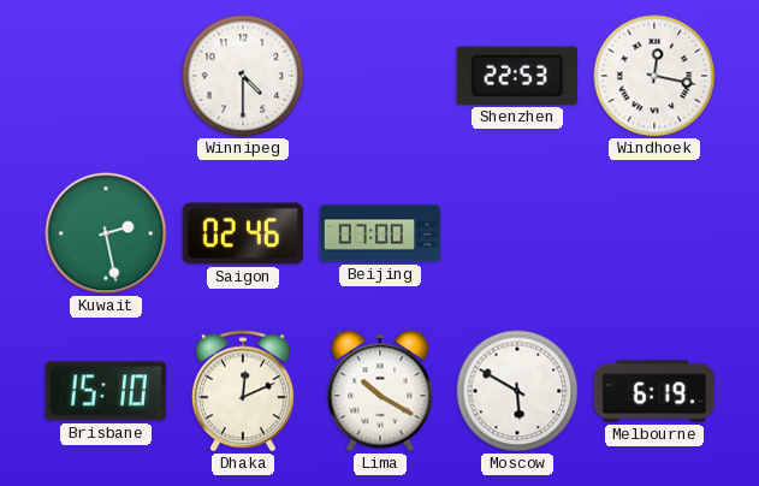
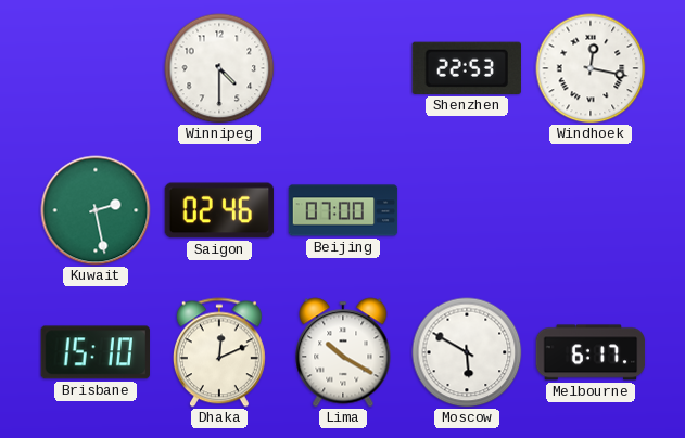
Melbourne: 6:19 -> 6:17 (591, 352)
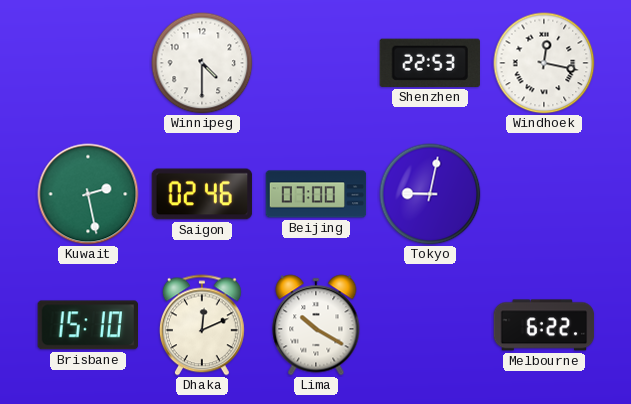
Tokyo: none -> 9:02 (430, 194)
Moscow: 5:50 -> none (467, 352)
Melbourne: 6:17 -> 6:22 (544, 325)
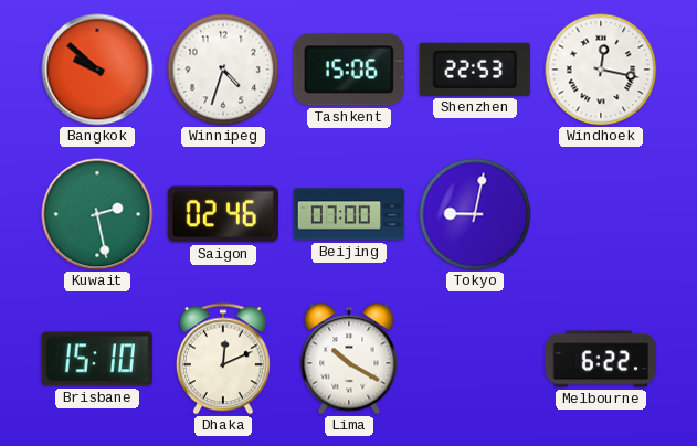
Bangkok: none -> 9:52 (97, 70)
Winnipeg: 4:30 -> 4:33 (223, 70)
Tashkent: none -> 15:06 (349, 70)
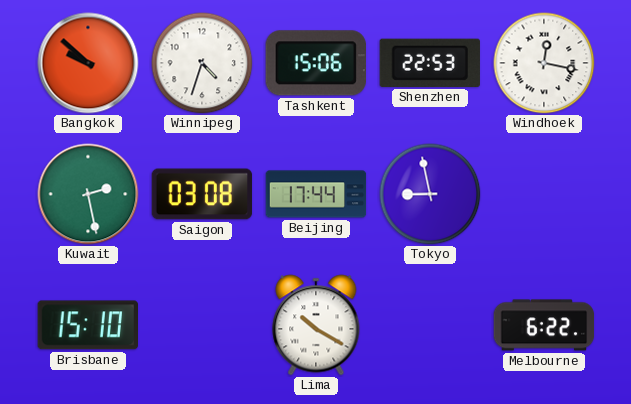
Saigon: 02:46 -> 03:08 (202, 194)
Beijing: 07:00 -> 17:44 (316, 194)
Tokyo: 9:02 -> 8:58 (430, 194)
Dhaka: 12:11 -> none (223, 359)
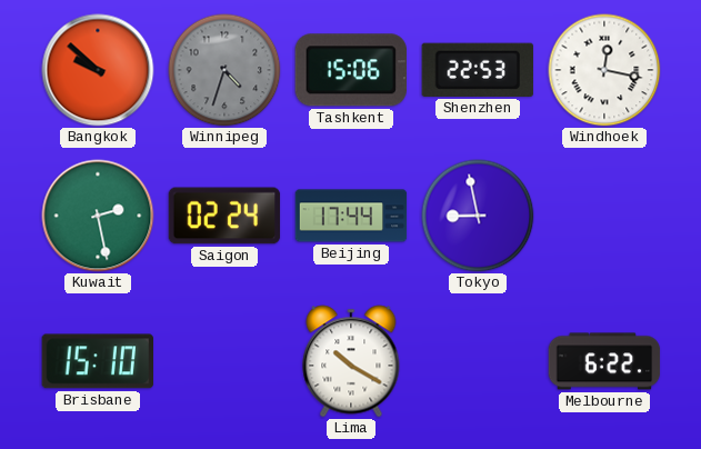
Winnipeg dial: white -> grey (224, 70)
Saigon: 03:08 -> 02:24 (224, 216)
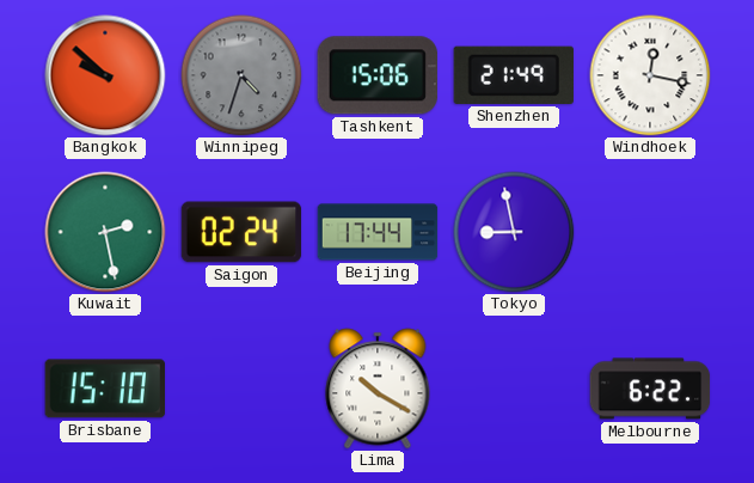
Shenzhen: 22:53 -> 21:49 (514, 75)
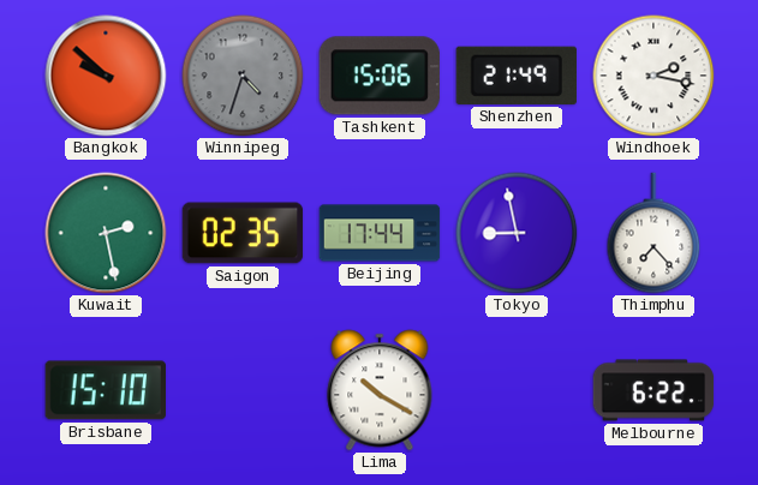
Windhoek: 12:17 -> 2:17 (653, 76)
Saigon: 02:24 -> 02:35 (243, 233)
Thimphu: none -> 7:23 (653, 233)
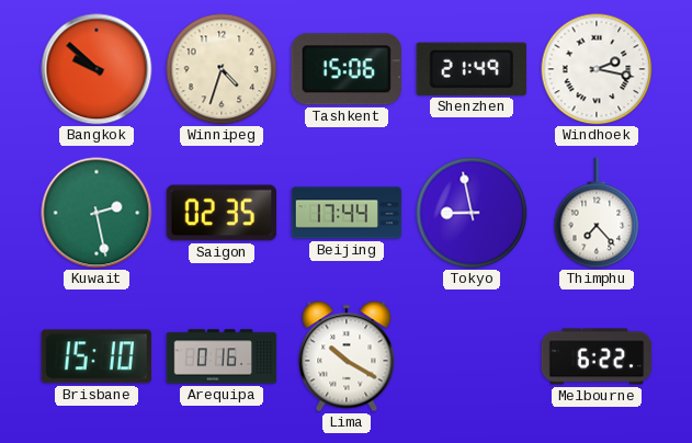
Winnipeg dial: grey -> cream (222, 69)
Arequipa: none -> 0:16 (222, 356)
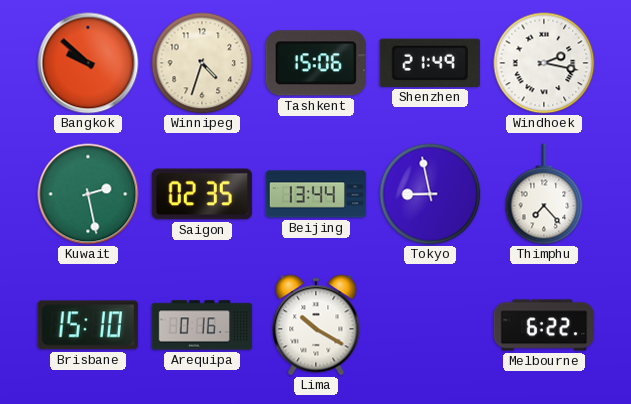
Beijing: 17:44 -> 13:44 (316, 194)
